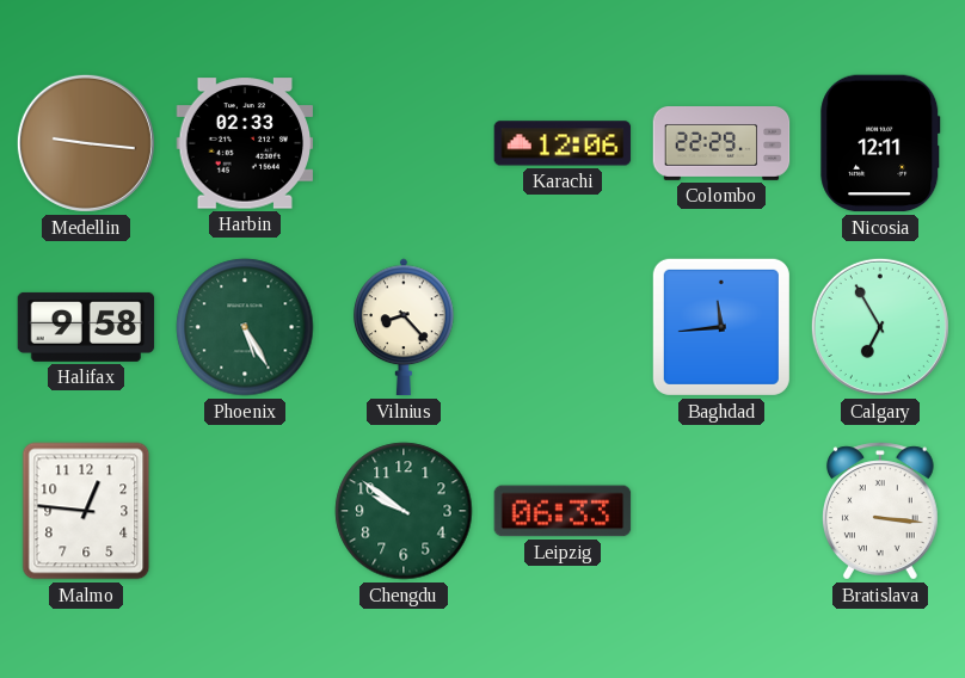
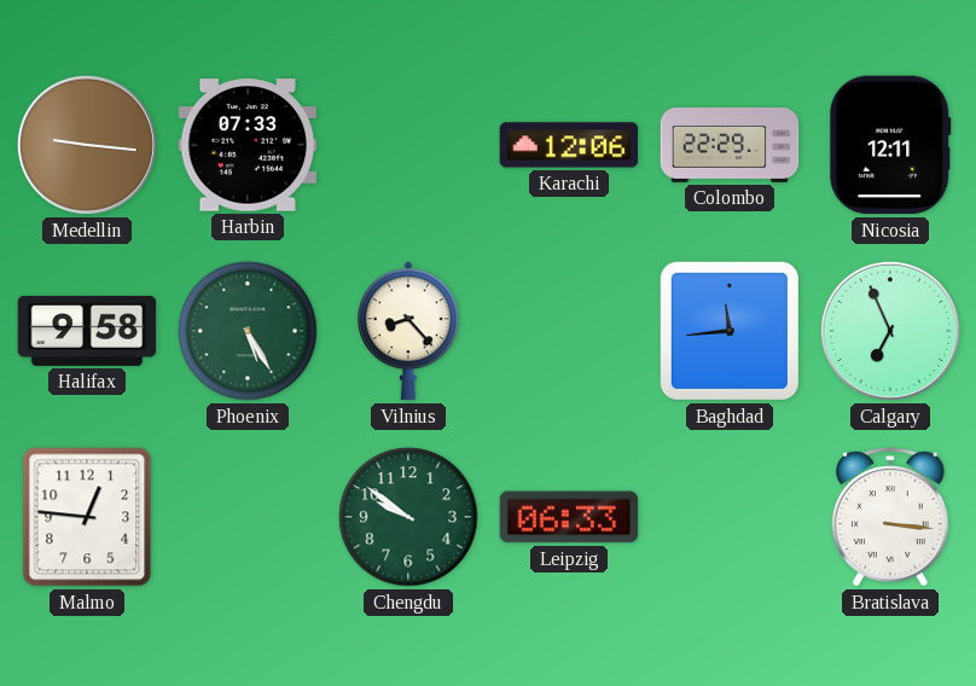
Harbin: 02:33 -> 07:33 (248, 145)
Calgary: 6:55 -> 6:56 (890, 331)
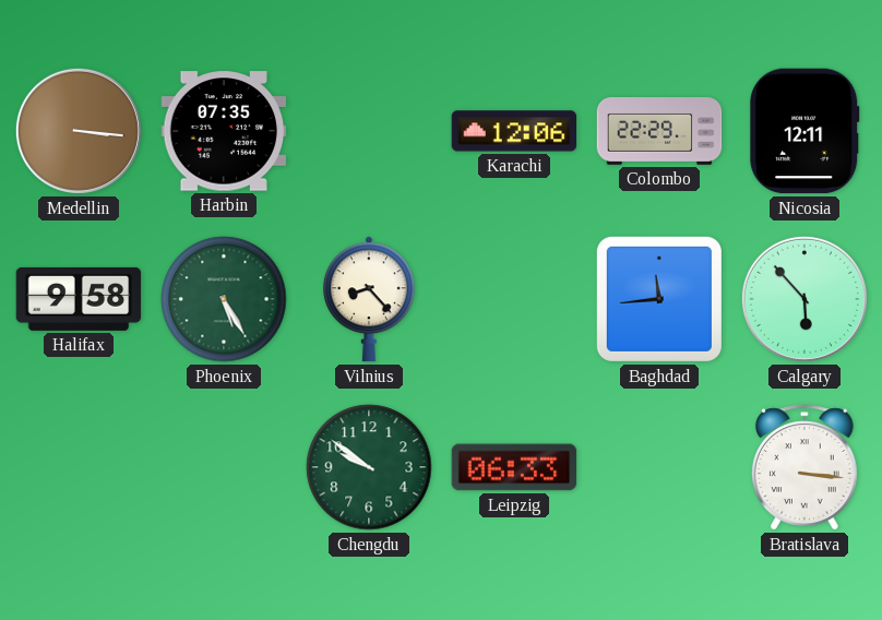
Medellin: 9:16 -> 3:16 (79, 131)
Harbin: 07:33 -> 07:35 (224, 131)
Calgary: 6:56 -> 5:53 (804, 299)
Malmo: 12:46 -> none (87, 517)
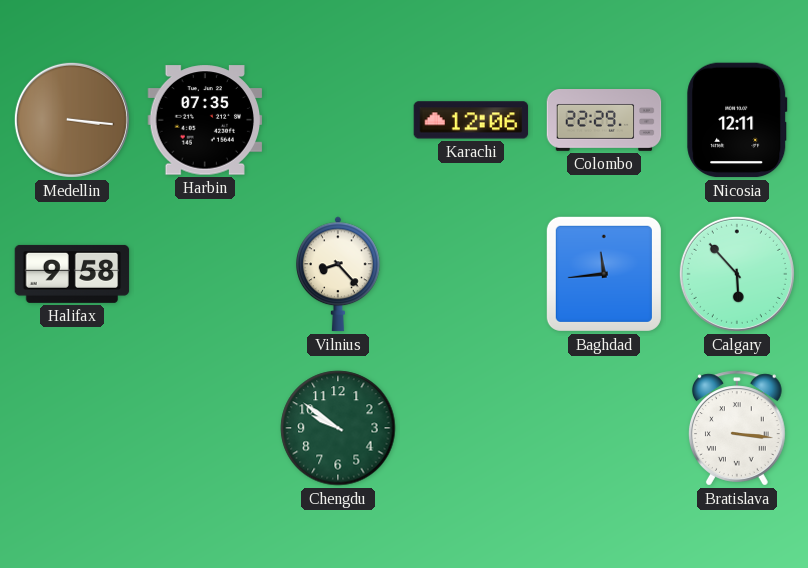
Phoenix: 5:25 -> none (224, 299)
Leipzig: 06:33 -> none (514, 467)
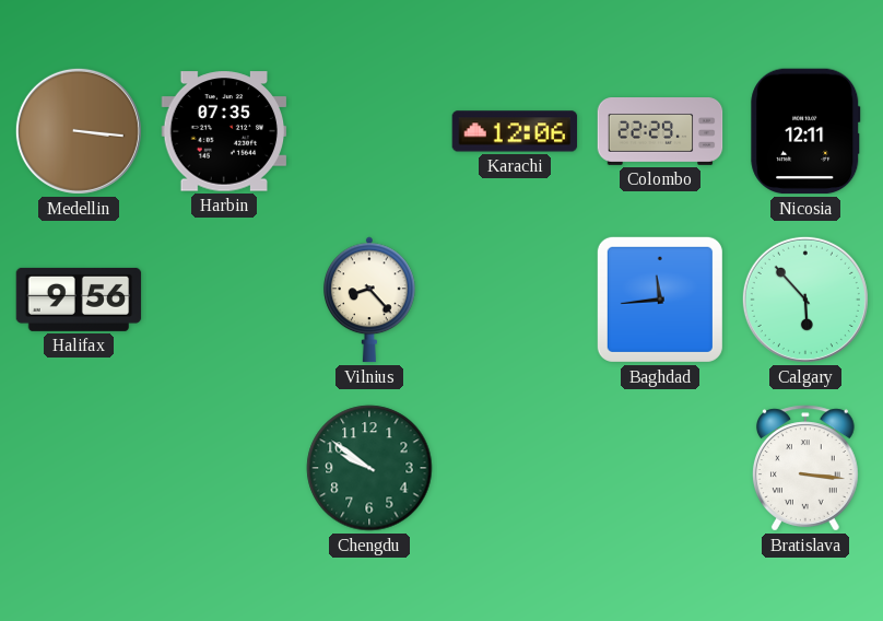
Halifax: 9:58 -> 9:56 (79, 300)
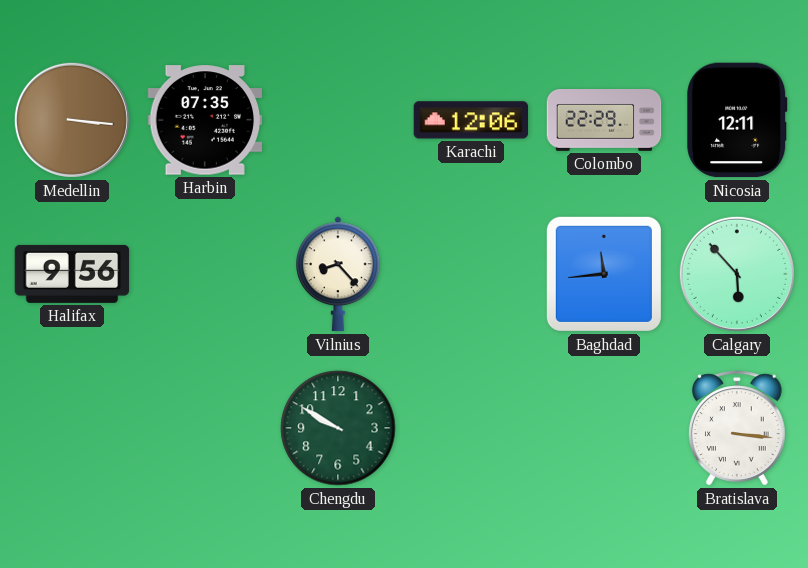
Chengdu: 9:51 -> 9:50 (338, 428)
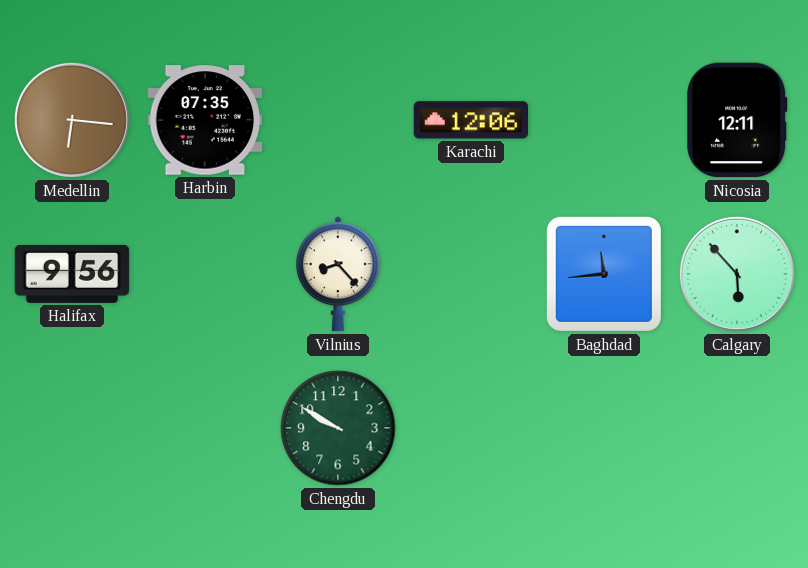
Medellin: 3:16 -> 6:16 (72, 120)
Colombo: 22:29 -> none (604, 121)
Bratislava: 3:16 -> none (737, 428)
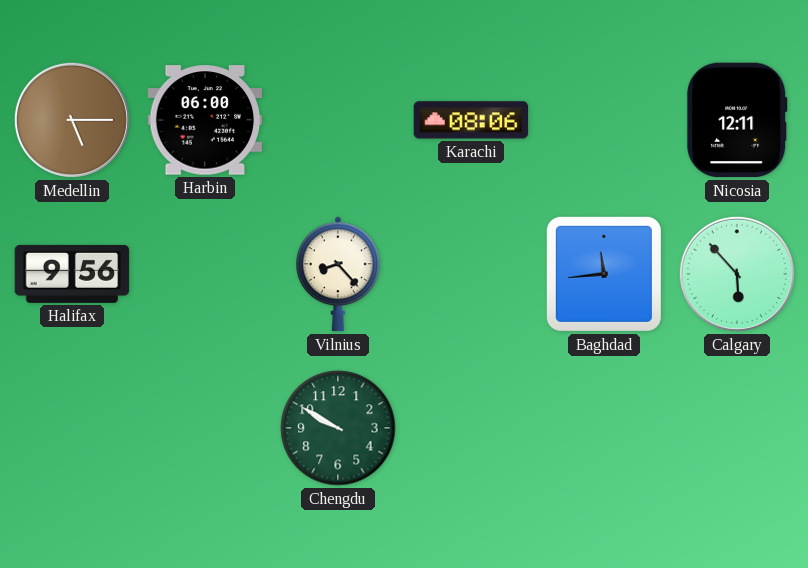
Medellin: 6:16 -> 5:15 (72, 120)
Harbin: 07:35 -> 06:00 (205, 120)
Karachi: 12:06 -> 08:06 (471, 120)
